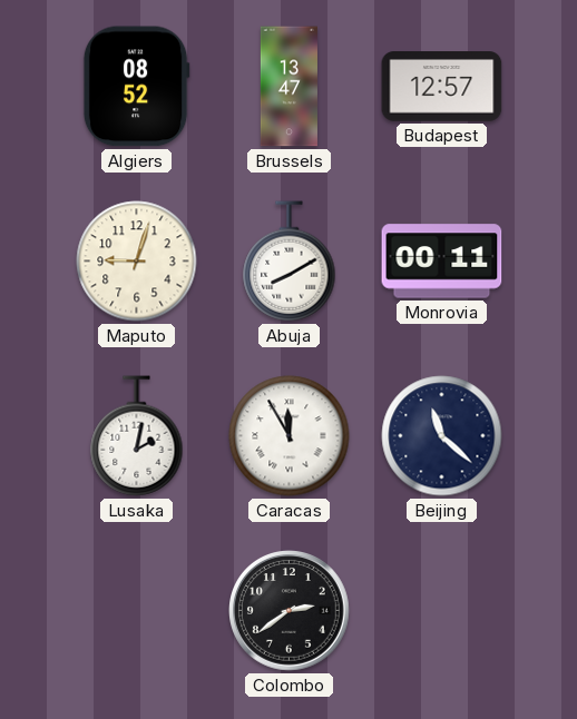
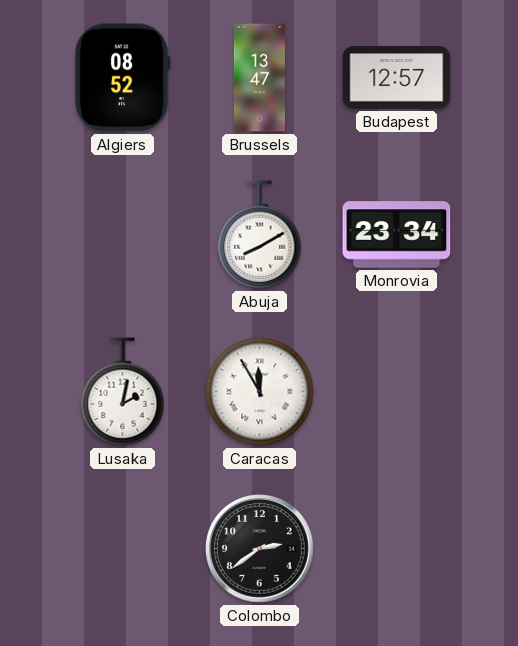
Maputo: 9:03 -> none (137, 262)
Monrovia: 00:11 -> 23:34 (397, 235)
Beijing: 11:22 -> none (442, 436)
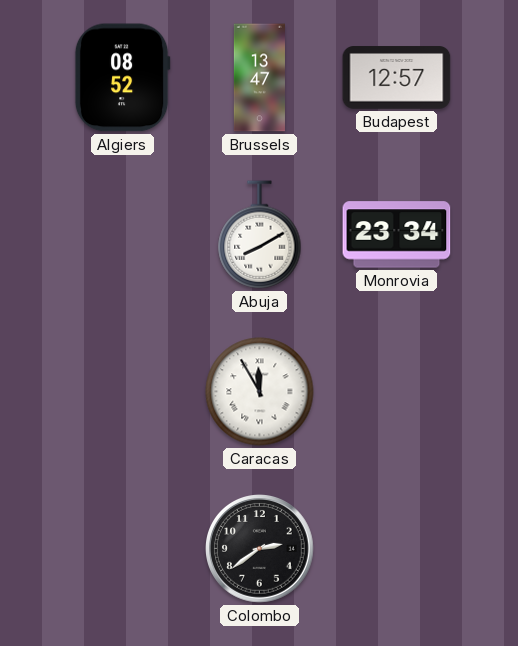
Lusaka: 2:02 -> none (123, 392)
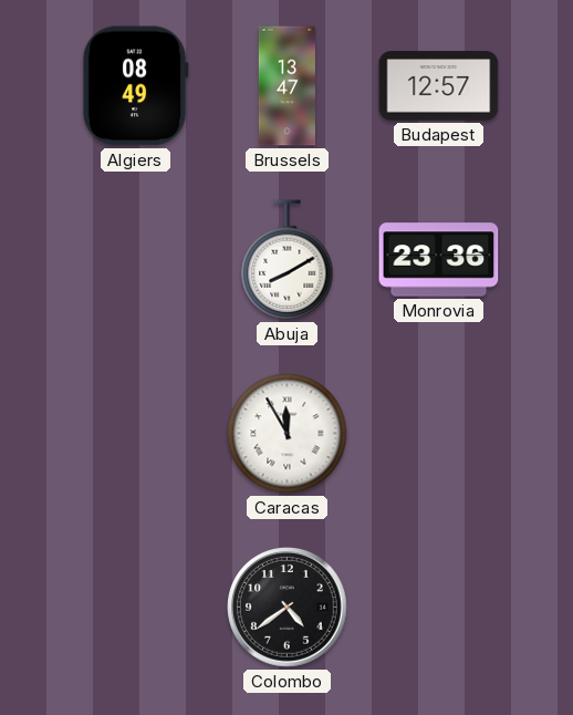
Algiers: 08:52 -> 08:49 (135, 86)
Monrovia: 23:34 -> 23:36 (439, 260)
Colombo: 2:39 -> 4:39 (288, 608)
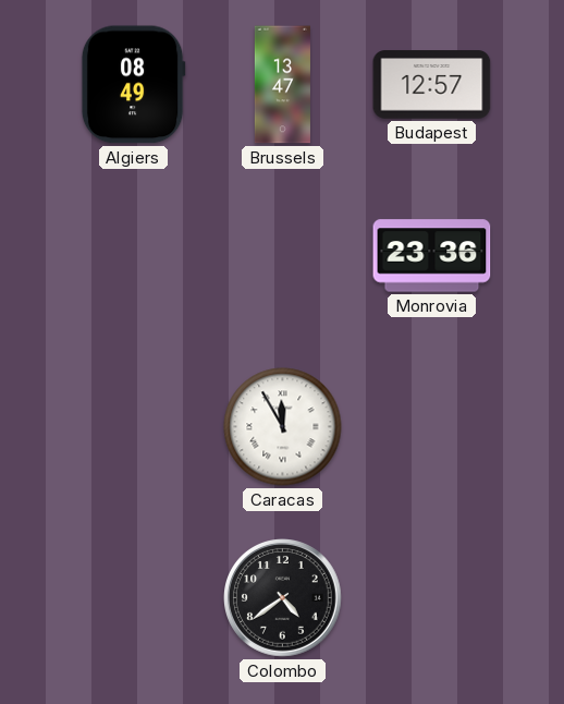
Abuja: 8:10 -> none (288, 260)
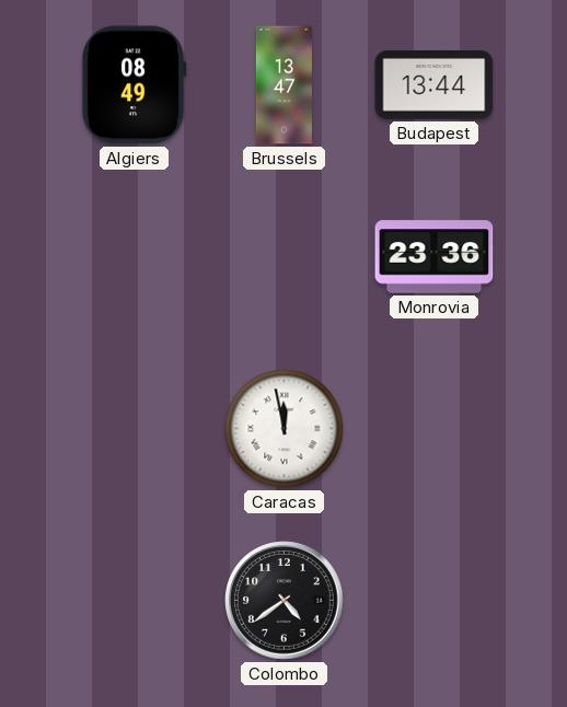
Budapest: 12:57 -> 13:44 (435, 85)
Caracas: 11:55 -> 11:58 (285, 429)
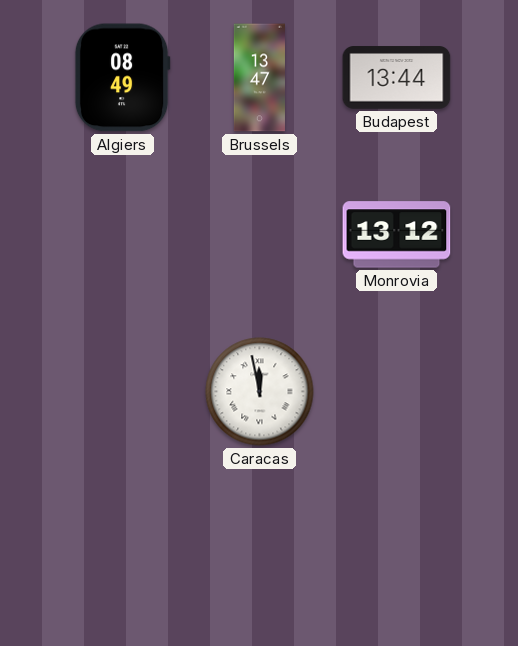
Monrovia: 23:36 -> 13:12 (397, 235)
Colombo: 4:39 -> none (285, 601)
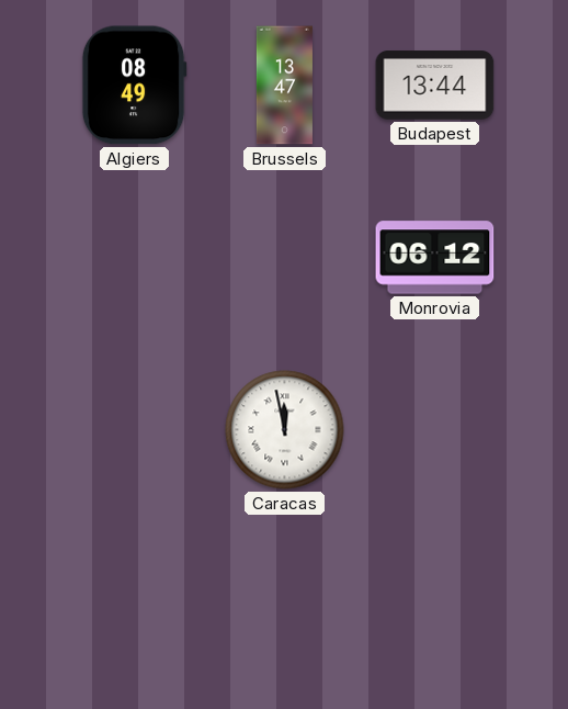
Monrovia: 13:12 -> 06:12 (435, 258)
